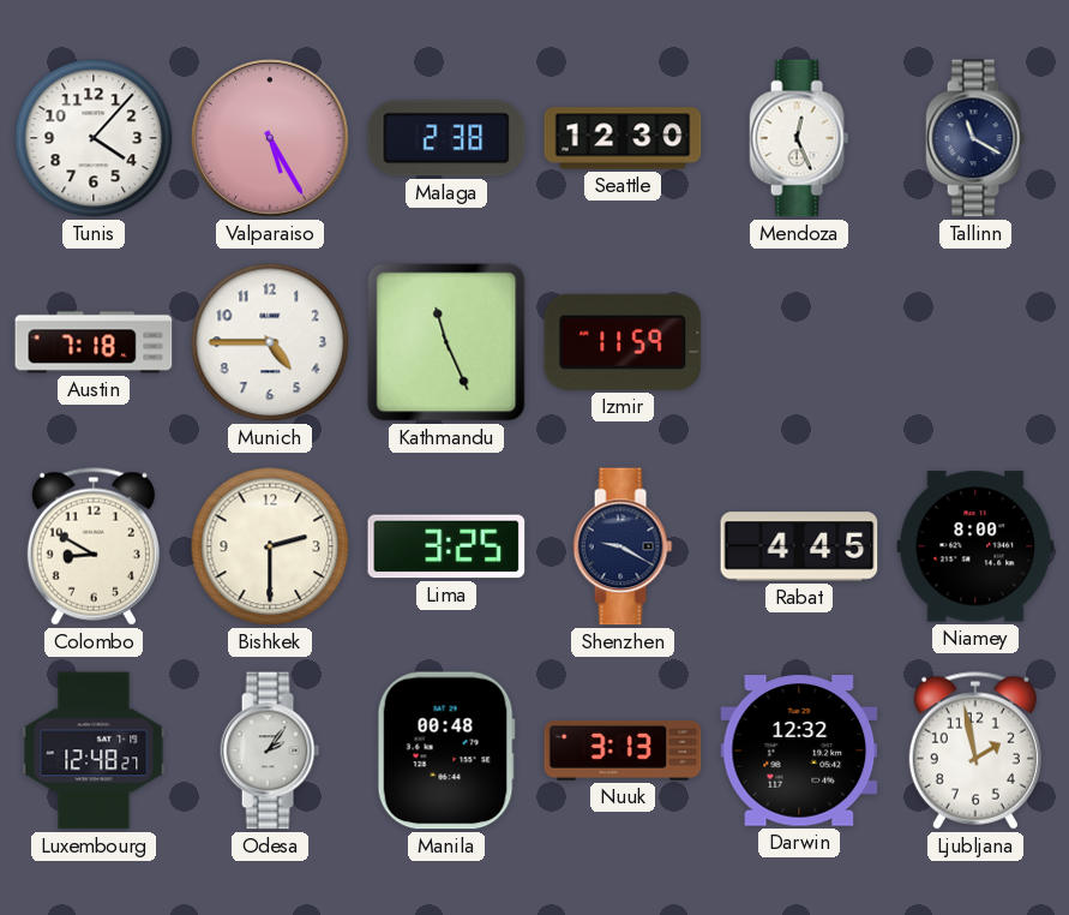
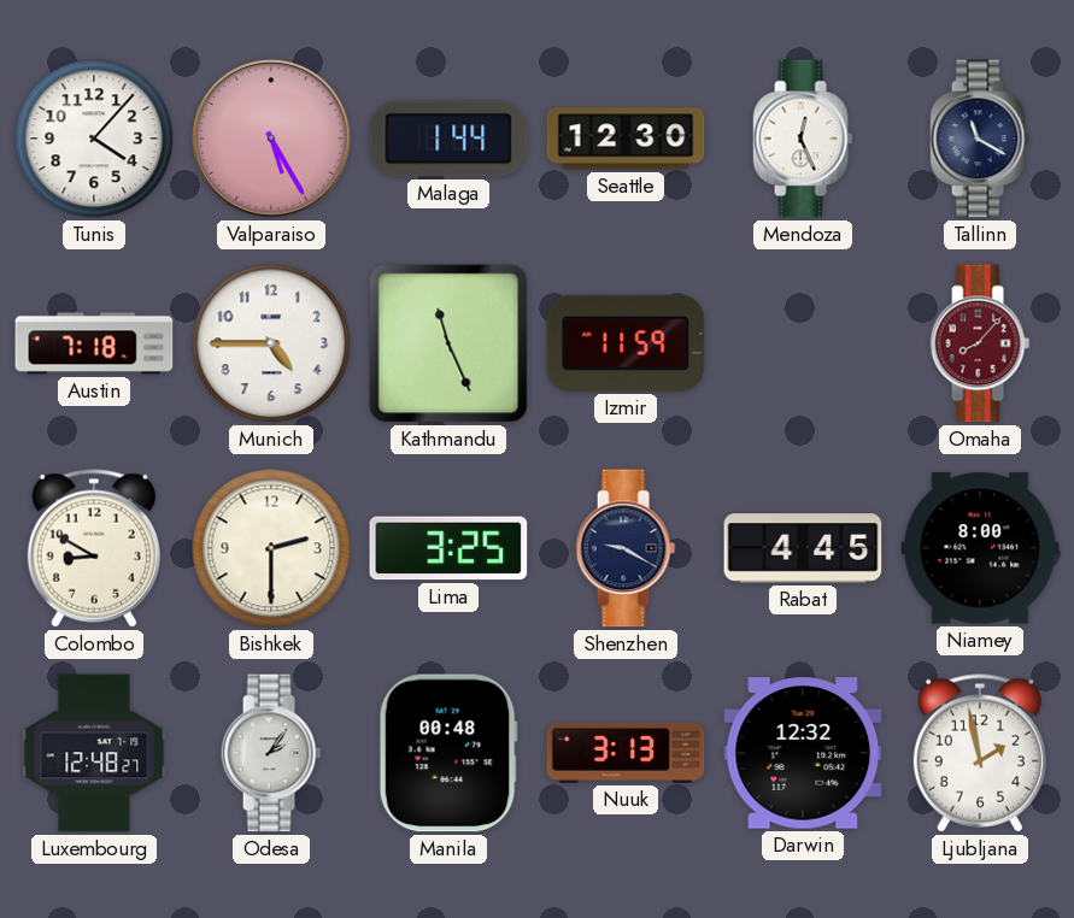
Malaga: 2:38 -> 1:44 (448, 139)
Omaha: none -> 8:07 (980, 343)
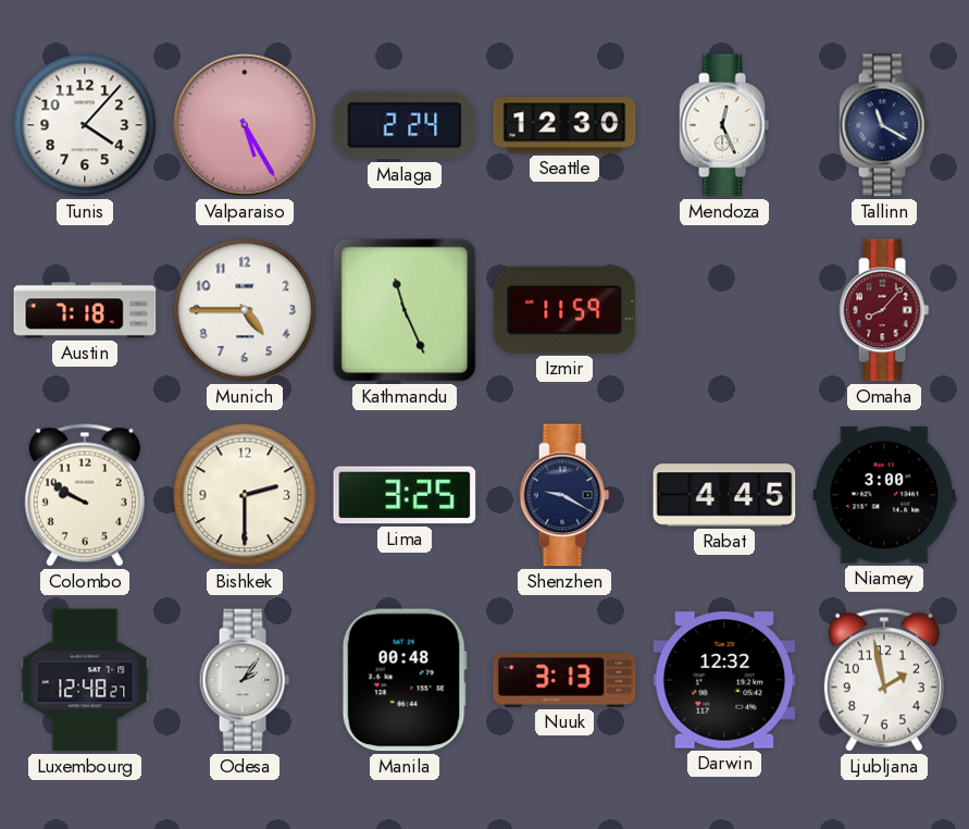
Malaga: 1:44 -> 2:24 (405, 125)
Colombo: 8:50 -> 9:50 (85, 495)
Niamey: 8:00 -> 3:00 (884, 495)
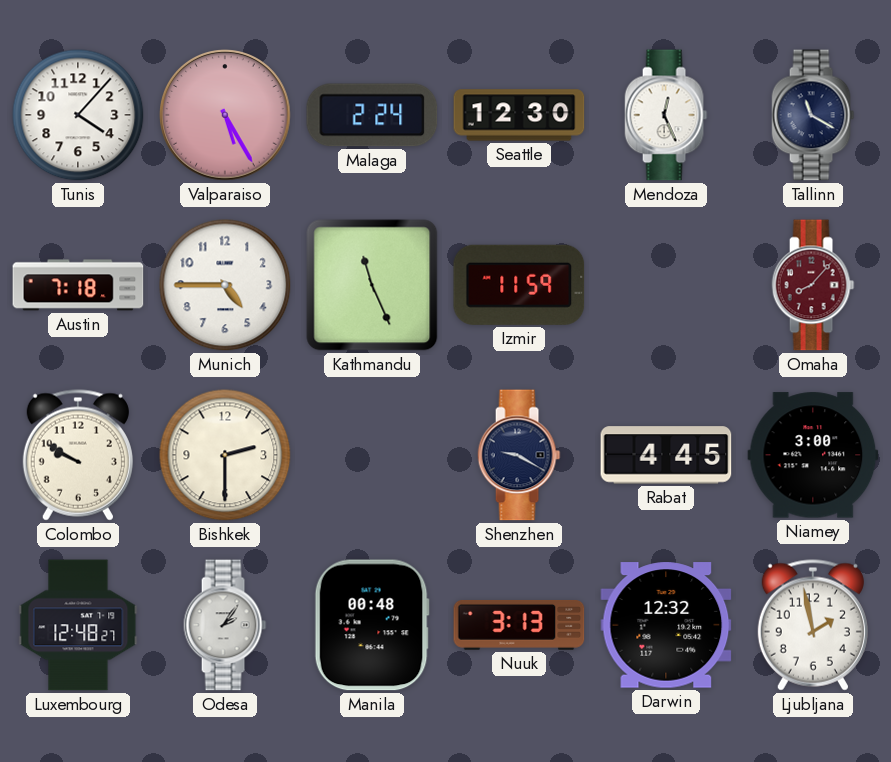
Lima: 3:25 -> none (405, 495)
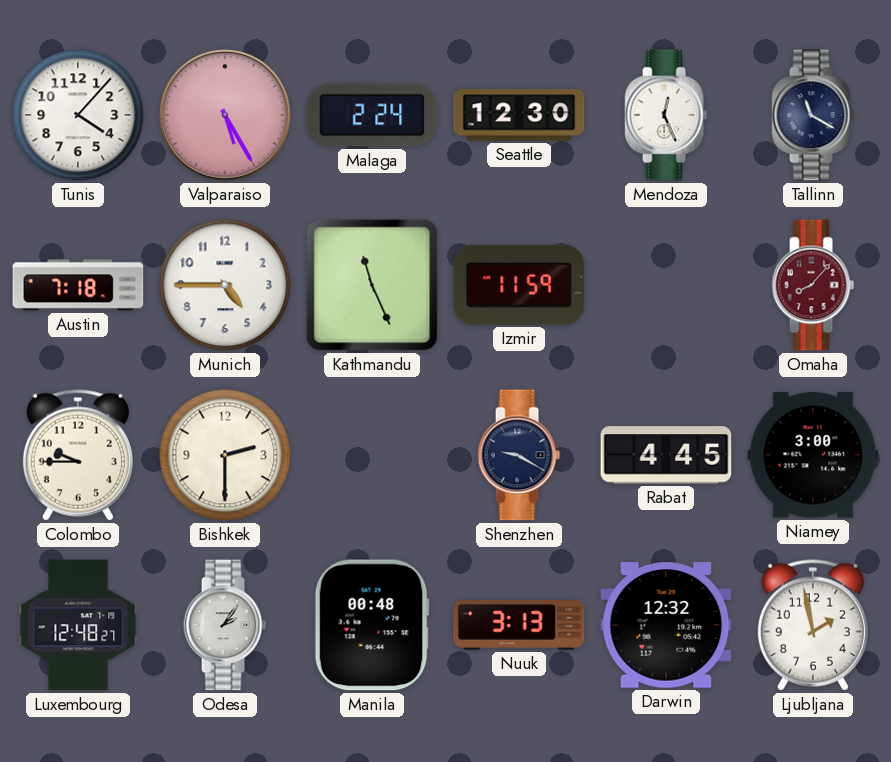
Colombo: 9:50 -> 9:45 (78, 455)
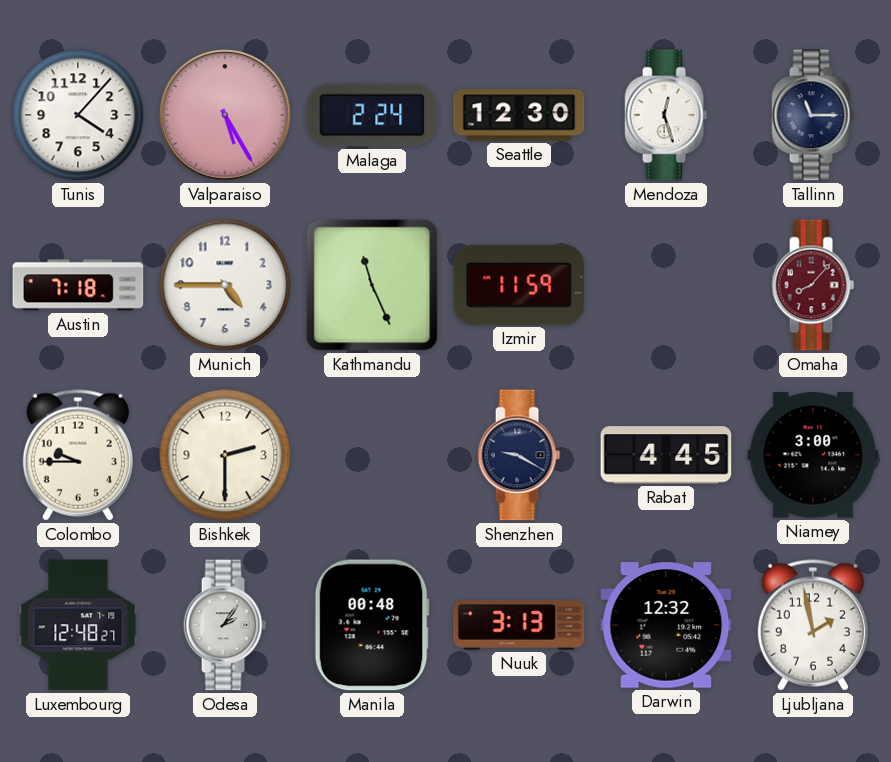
Mendoza: 12:26 -> 12:27 (666, 115)
Tallinn: 11:20 -> 11:15 (813, 115)
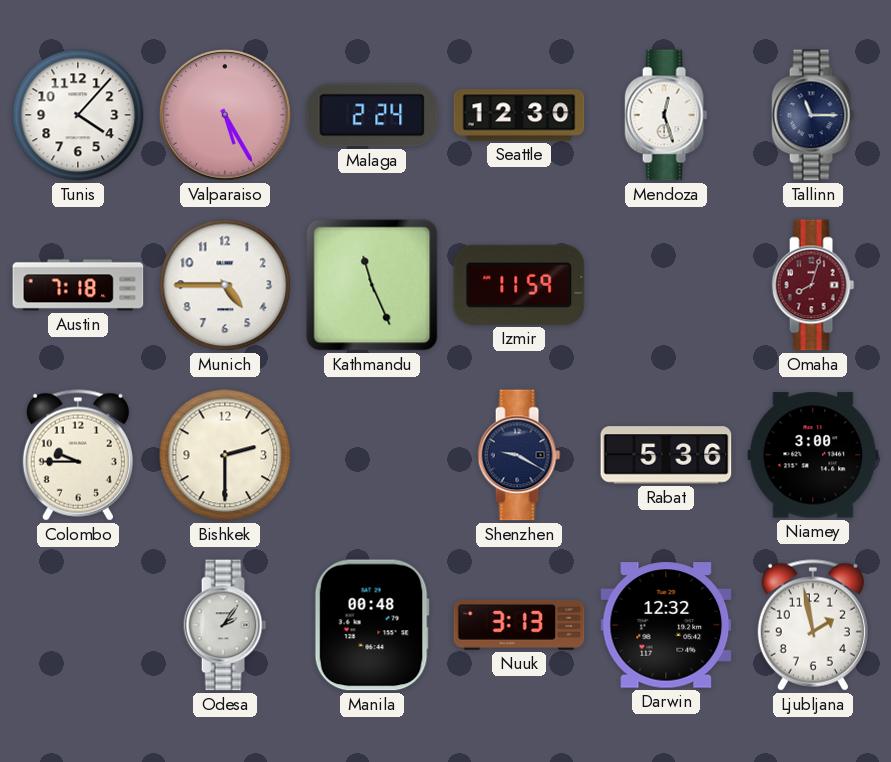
Omaha: 8:07 -> 8:03 (813, 285)
Rabat: 4:45 -> 5:36 (666, 455)
Luxembourg: 12:48 -> none (78, 625)
